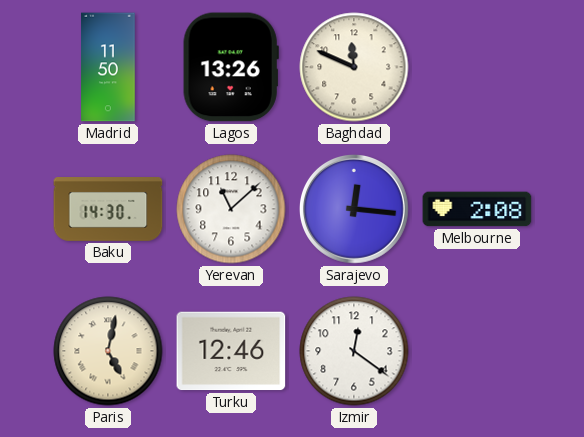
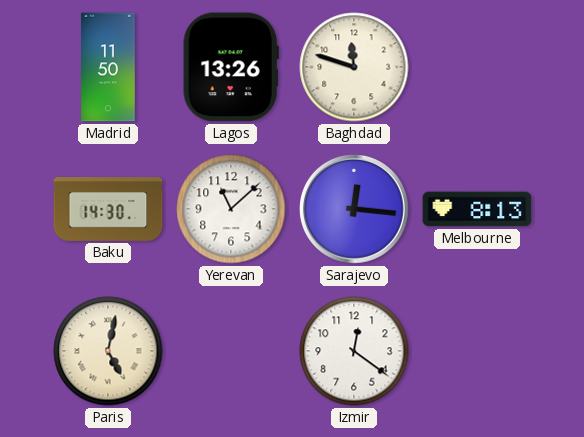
Baghdad: 11:49 -> 11:48 (354, 67)
Melbourne: 2:08 -> 8:13 (477, 209)
Turku: 12:46 -> none (231, 351)
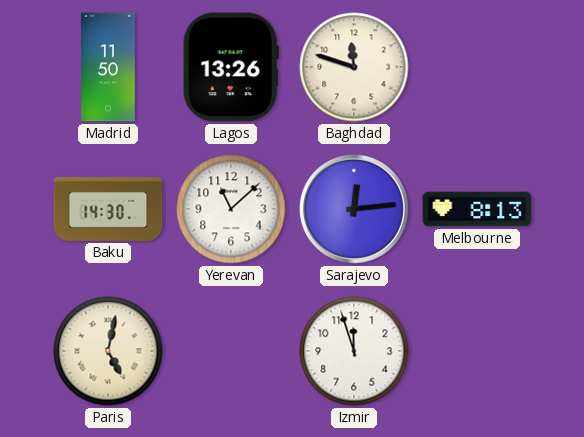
Sarajevo: 12:16 -> 12:14 (355, 210)
Izmir: 12:21 -> 11:57 (354, 351)
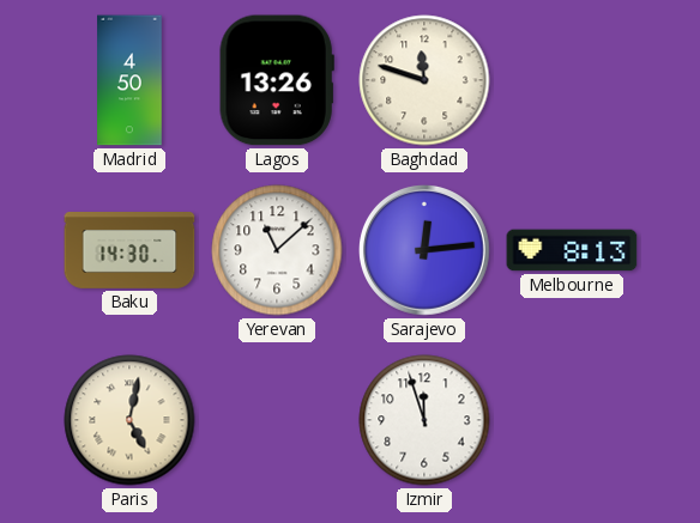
Madrid: 11:50 -> 4:50 (129, 80)
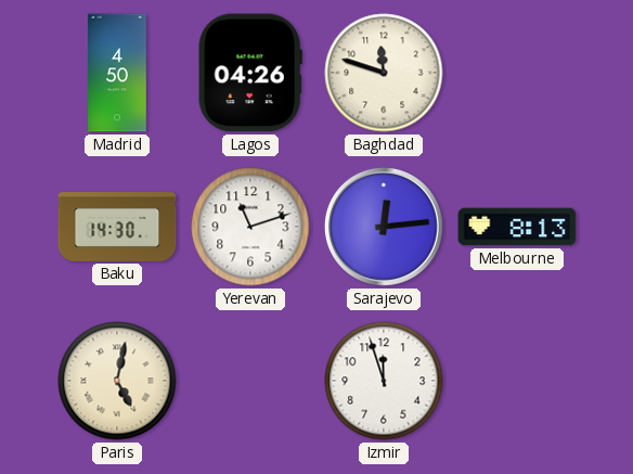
Lagos: 13:26 -> 04:26 (250, 73)
Yerevan: 11:08 -> 11:12 (250, 227)
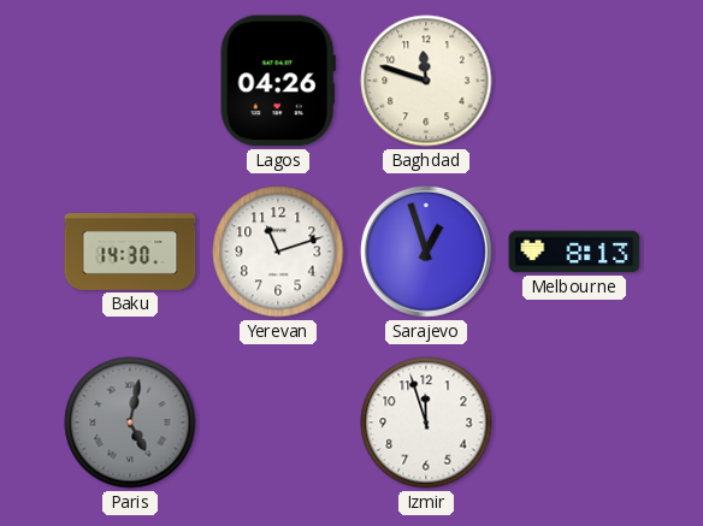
Madrid: 4:50 -> none (117, 73)
Sarajevo: 12:14 -> 12:57 (427, 253)
Paris dial: cream -> grey (130, 422)
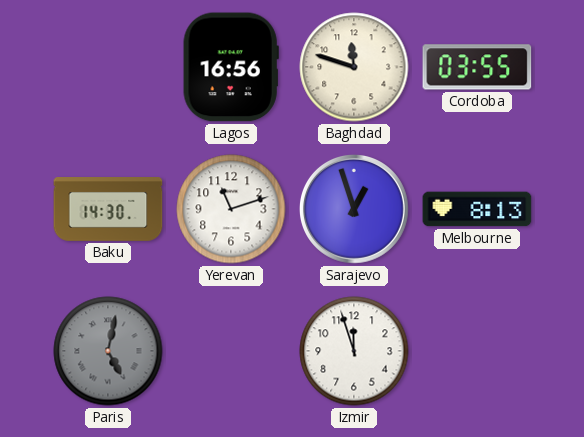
Lagos: 04:26 -> 16:56 (231, 67)
Cordoba: none -> 03:55 (477, 67)
